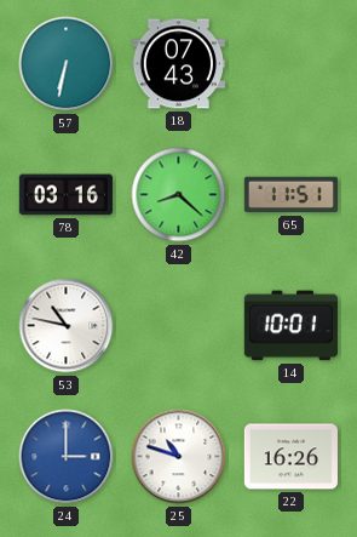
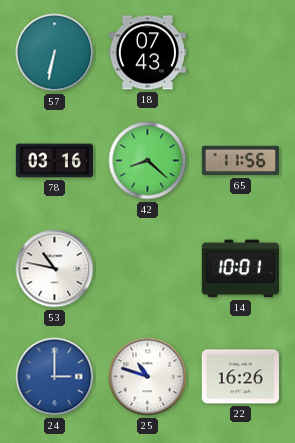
65: 11:51 -> 11:56 (240, 161)
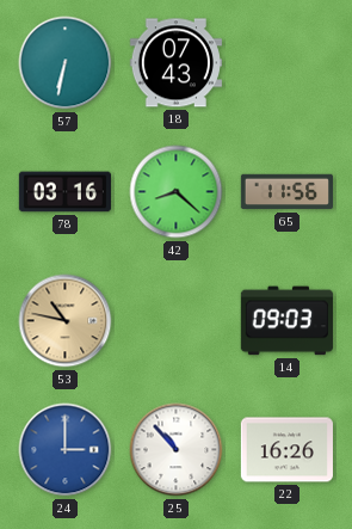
53 dial: white -> champagne (66, 321)
14: 10:01 -> 09:03 (286, 321)
25: 10:48 -> 10:53 (177, 450)
